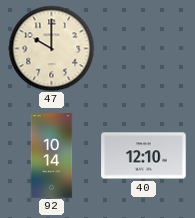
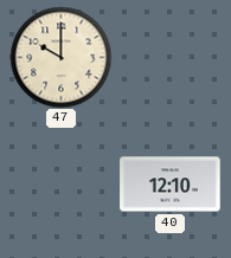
92: 10:14 -> none (52, 156)
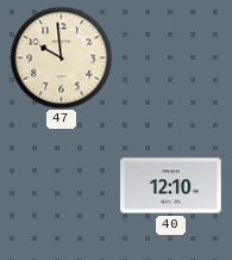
47: 10:00 -> 9:59 (61, 57)
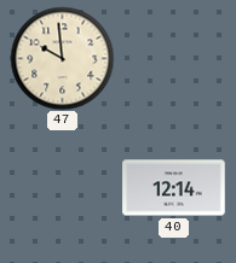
40: 12:10 -> 12:14 (174, 188)
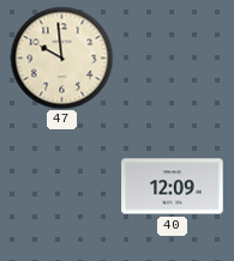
40: 12:14 -> 12:09 (173, 187)
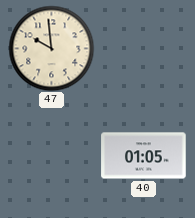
40: 12:09 -> 01:05 (144, 156)
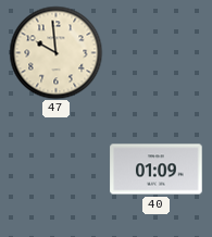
40: 01:05 -> 01:09 (157, 170)
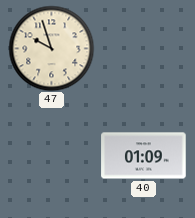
47: 9:59 -> 9:57 (51, 48)
